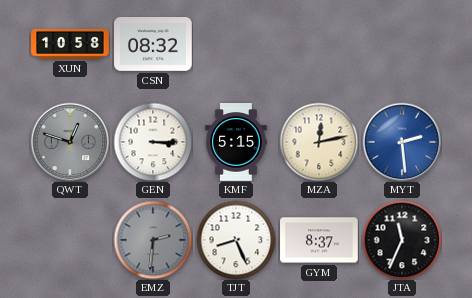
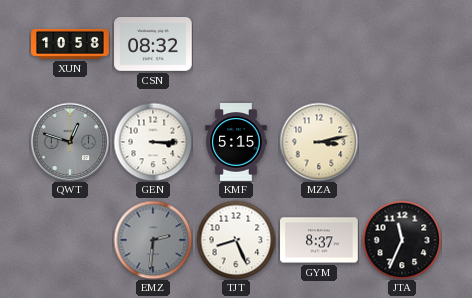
MZA: 12:13 -> 3:13 (319, 142)
MYT: 2:29 -> none (402, 142)
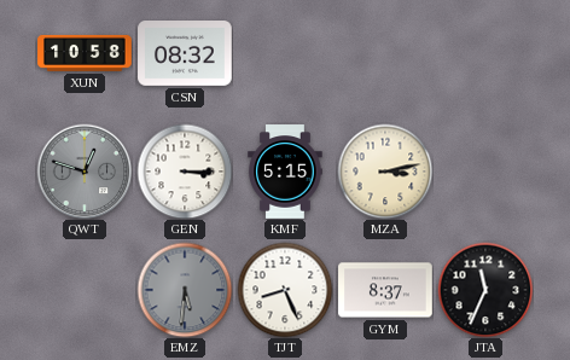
EMZ: 2:31 -> 5:31 (185, 290)
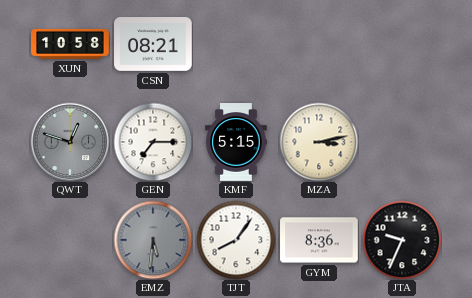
CSN: 08:32 -> 08:21 (153, 45)
GEN: 3:15 -> 7:15 (153, 142)
TJT: 8:26 -> 8:06 (236, 240)
GYM: 8:37 -> 8:36 (319, 240)
JTA: 11:34 -> 9:34 (402, 240)
